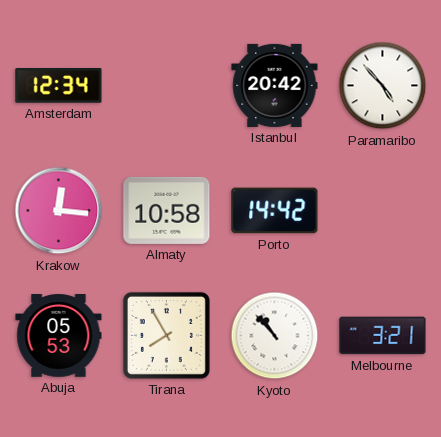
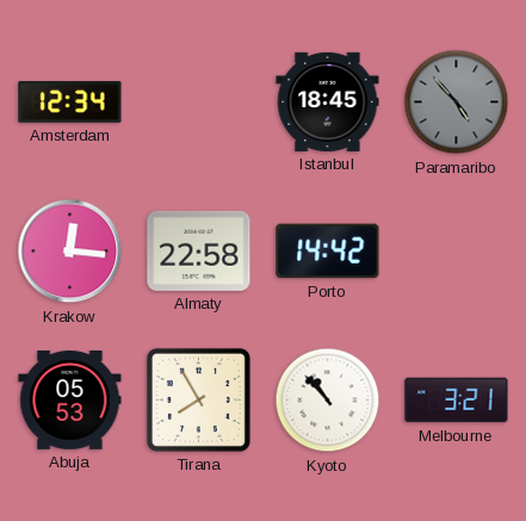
Istanbul: 20:42 -> 18:45 (328, 101)
Paramaribo dial: white -> grey (457, 103)
Almaty: 10:58 -> 22:58 (199, 250)
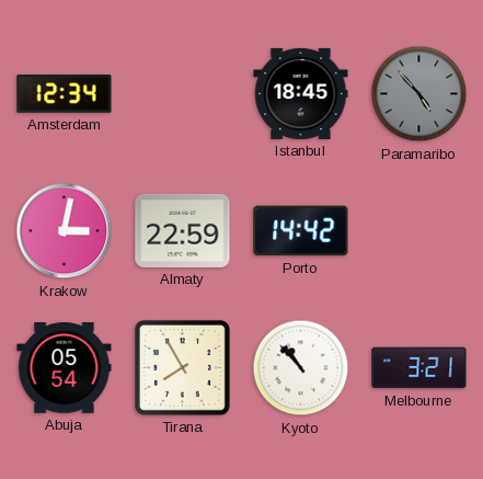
Krakow: 12:16 -> 3:02 (65, 231)
Almaty: 22:58 -> 22:59 (183, 230)
Abuja: 05:53 -> 05:54 (65, 368)
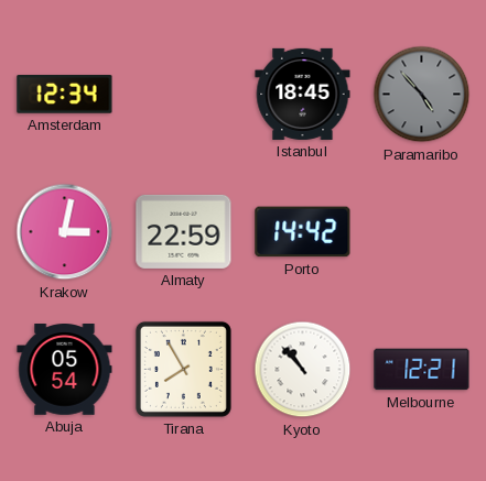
Melbourne: 3:21 -> 12:21 (422, 370)
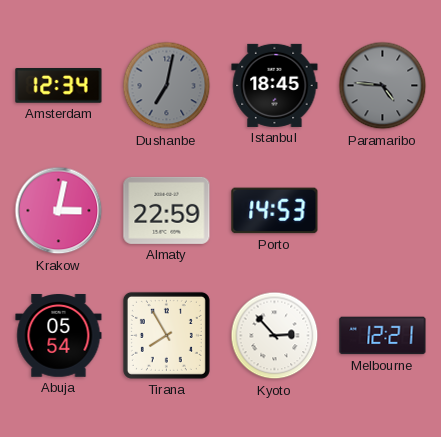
Dushanbe: none -> 7:02 (167, 86)
Paramaribo: 4:53 -> 4:46 (383, 86)
Porto: 14:42 -> 14:53 (275, 211)
Kyoto: 10:53 -> 2:53 (275, 336)
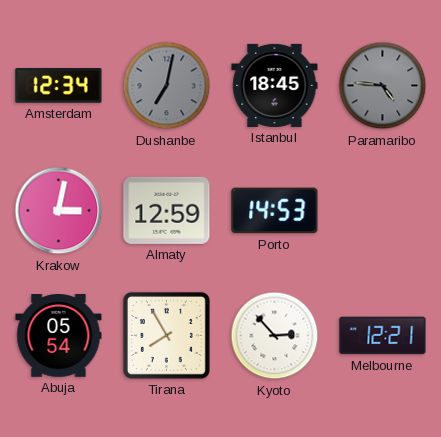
Almaty: 22:59 -> 12:59 (167, 210)
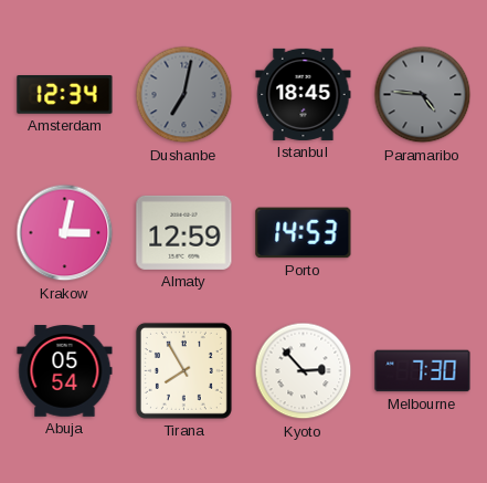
Melbourne: 12:21 -> 7:30 (423, 371)
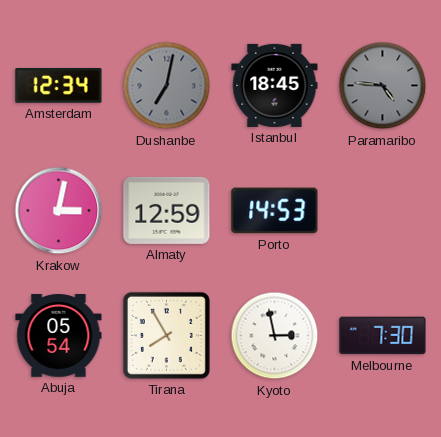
Kyoto: 2:53 -> 2:58 (275, 336)
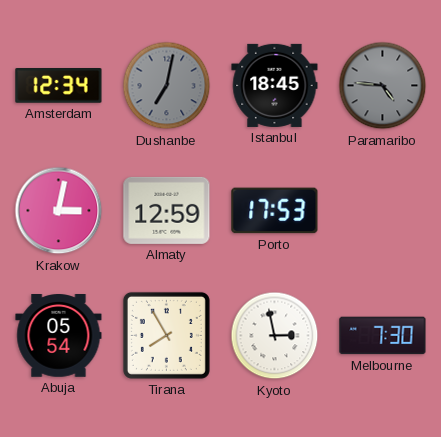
Porto: 14:53 -> 17:53 (275, 211)
